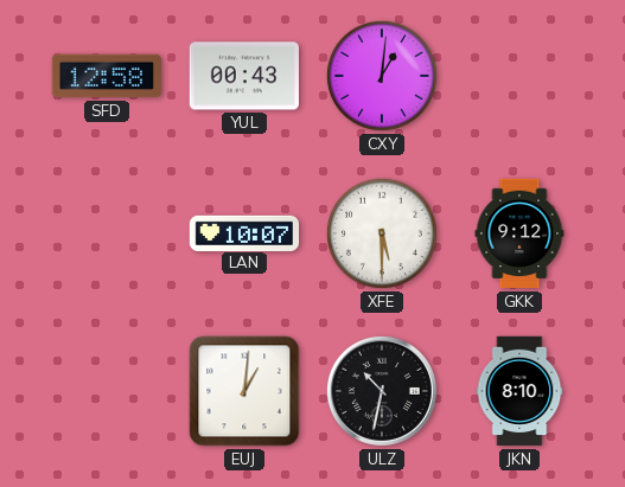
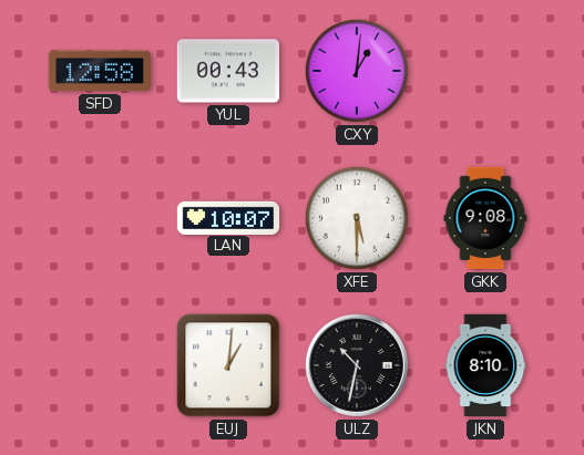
GKK: 9:12 -> 9:08 (485, 218)
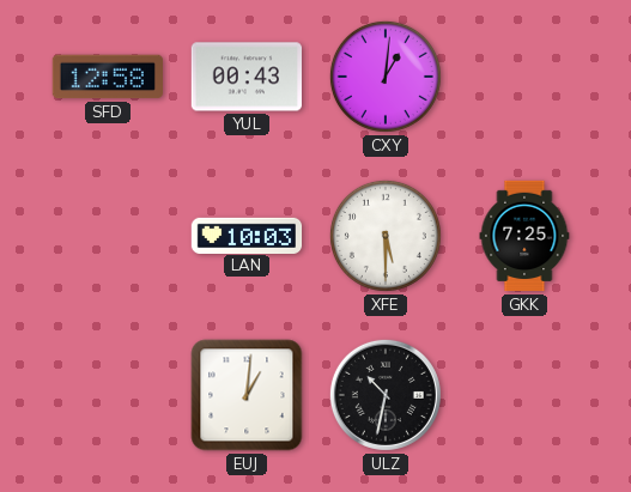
LAN: 10:07 -> 10:03 (247, 235)
GKK: 9:08 -> 7:25 (524, 236)
JKN: 8:10 -> none (485, 365)
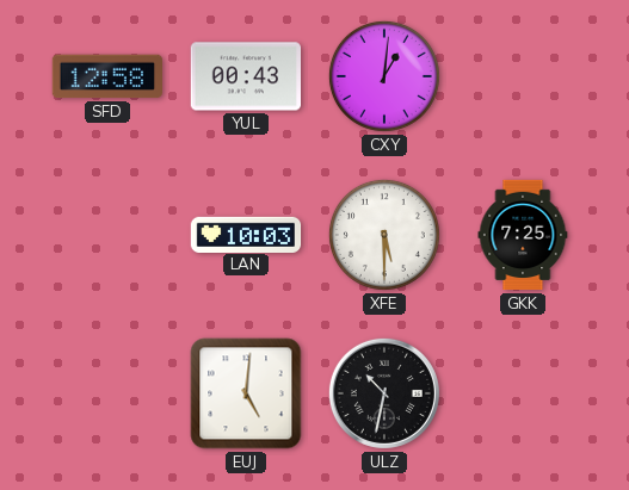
EUJ: 1:01 -> 5:01 (246, 393)
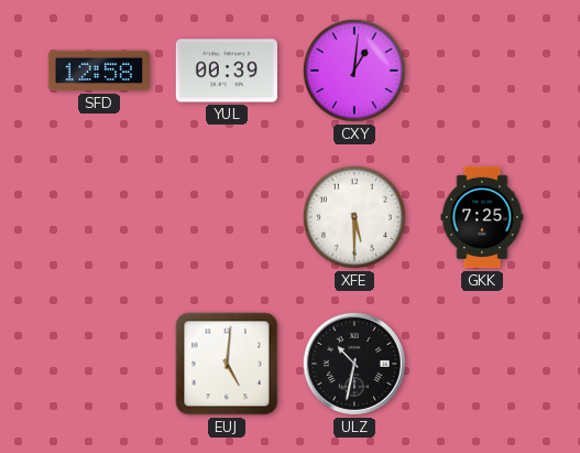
YUL: 00:43 -> 00:39 (226, 71)
LAN: 10:03 -> none (246, 234)
